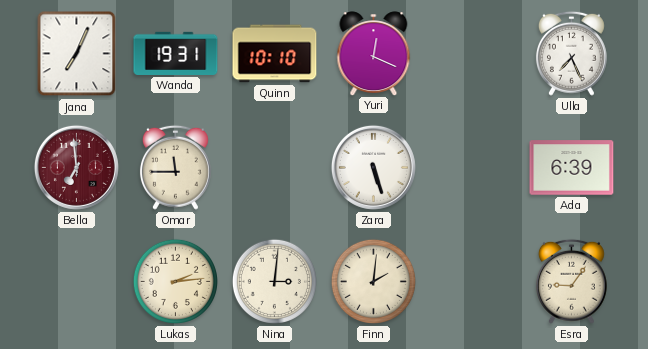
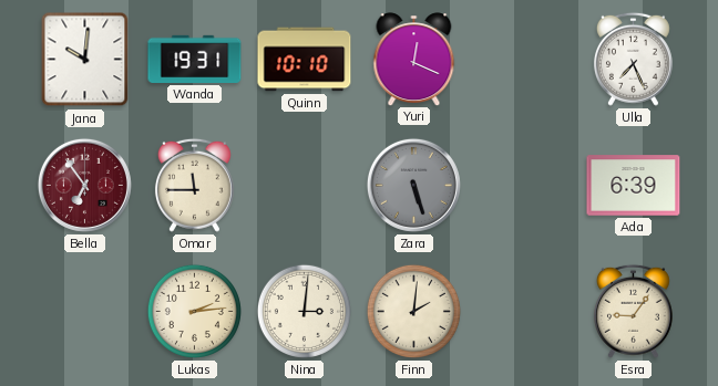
Jana: 7:04 -> 10:01 (85, 60)
Bella: 6:59 -> 6:54 (84, 185)
Zara dial: white -> grey (413, 185)
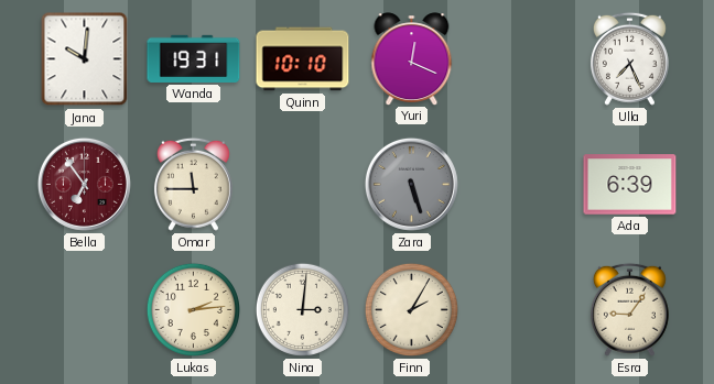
Finn: 2:01 -> 2:05 (411, 309)
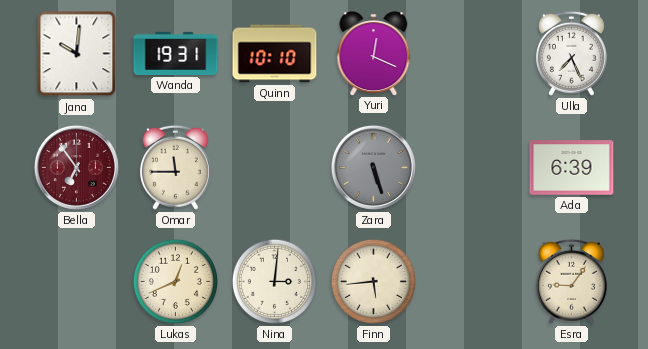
Lukas: 2:14 -> 12:41 (175, 281)
Finn: 2:05 -> 5:44 (373, 281)
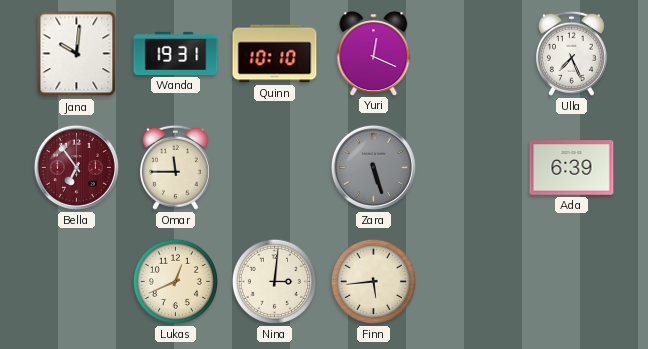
Esra: 9:06 -> none (571, 281)
